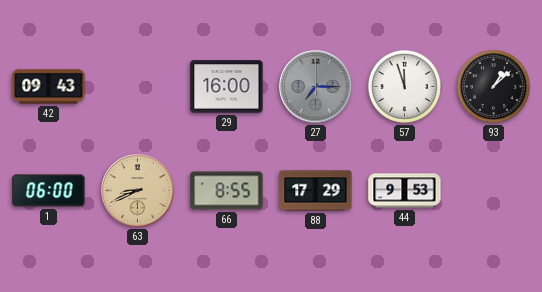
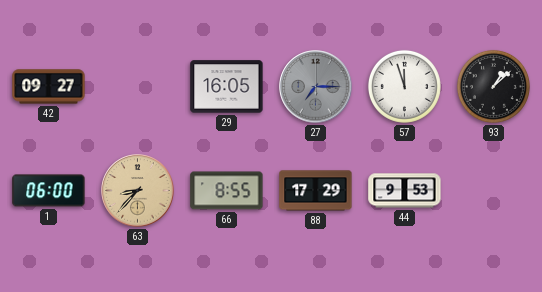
42: 09:43 -> 09:27 (49, 87)
29: 16:00 -> 16:05 (227, 87)
63: 8:41 -> 8:37 (138, 191)
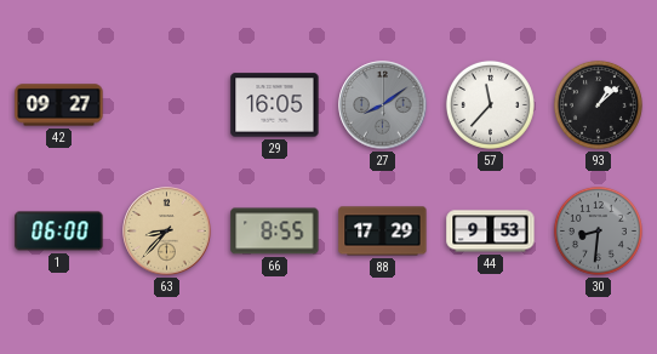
27: 7:15 -> 8:09 (383, 105)
57: 11:57 -> 11:37 (490, 104)
30: none -> 8:31 (598, 230)
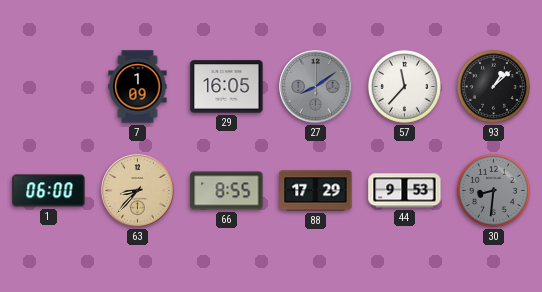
42: 09:27 -> none (59, 105)
7: none -> 1:09 (138, 87)
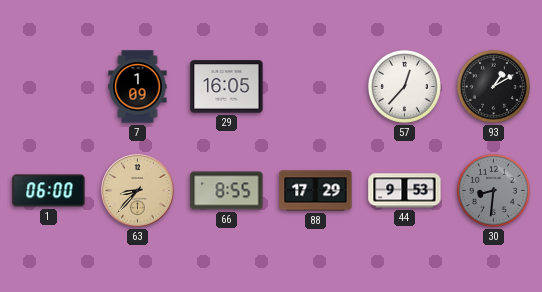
27: 8:09 -> none (316, 87)
57: 11:37 -> 12:37 (404, 86)
93: 1:08 -> 1:10 (493, 86)
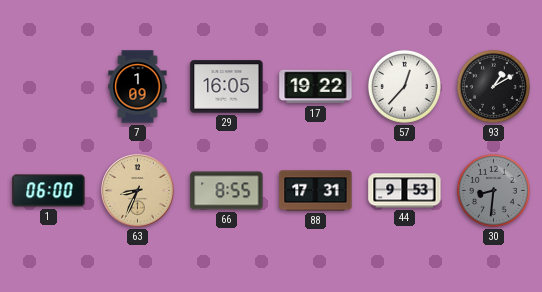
17: none -> 19:22 (316, 87)
63: 8:37 -> 8:34 (138, 191)
88: 17:29 -> 17:31 (316, 191)
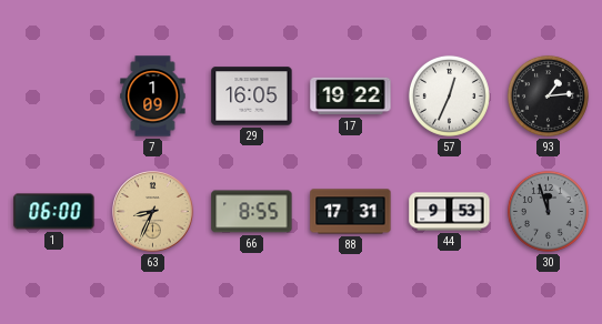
57: 12:37 -> 12:34 (449, 95)
93: 1:10 -> 1:14 (548, 95)
30: 8:31 -> 11:57 (548, 211)
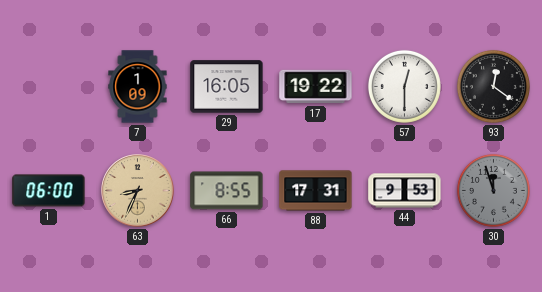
57: 12:34 -> 12:30 (404, 86)
93: 1:14 -> 12:21 (493, 86)
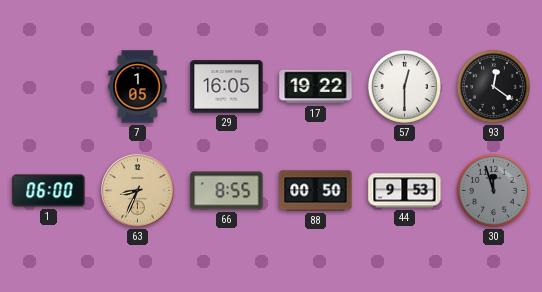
7: 1:09 -> 1:05 (138, 87)
88: 17:31 -> 00:50 (316, 191)
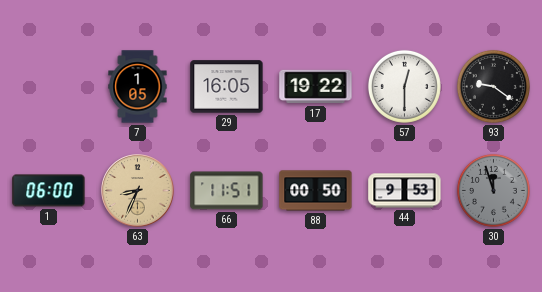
93: 12:21 -> 9:21 (493, 86)
66: 8:55 -> 11:51 (227, 191)
